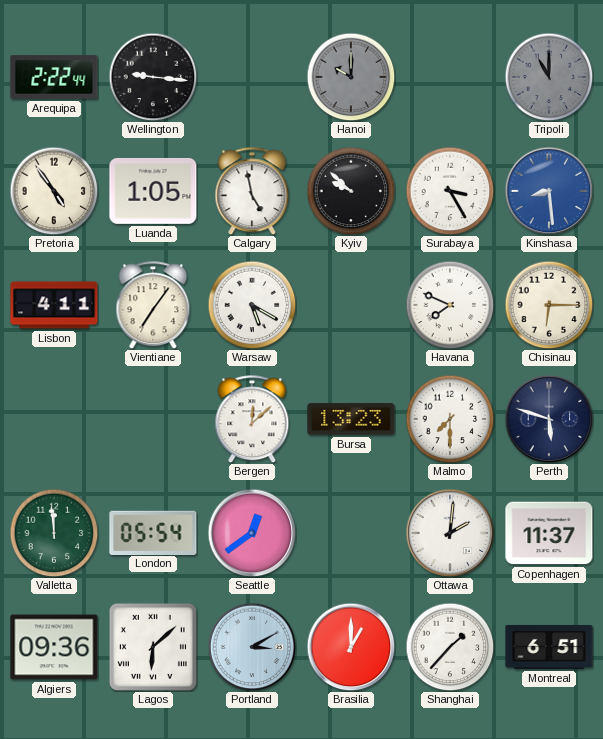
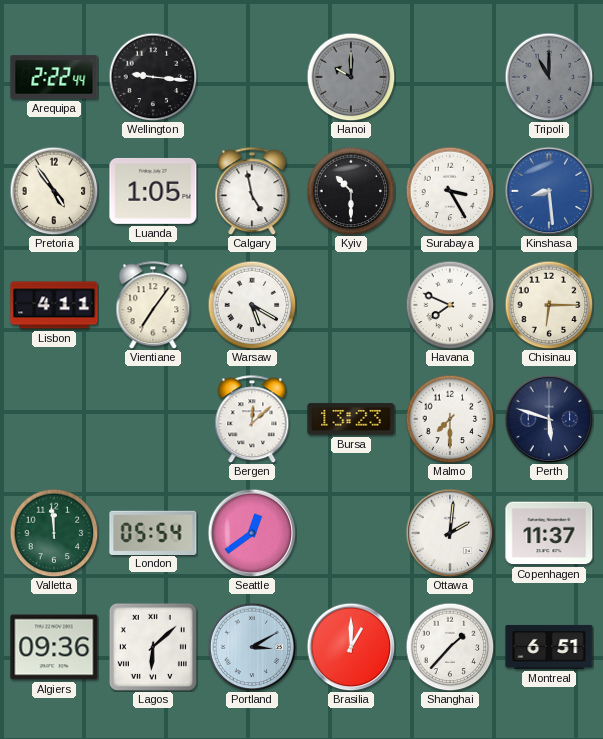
Kyiv: 9:52 -> 10:30 (351, 191)
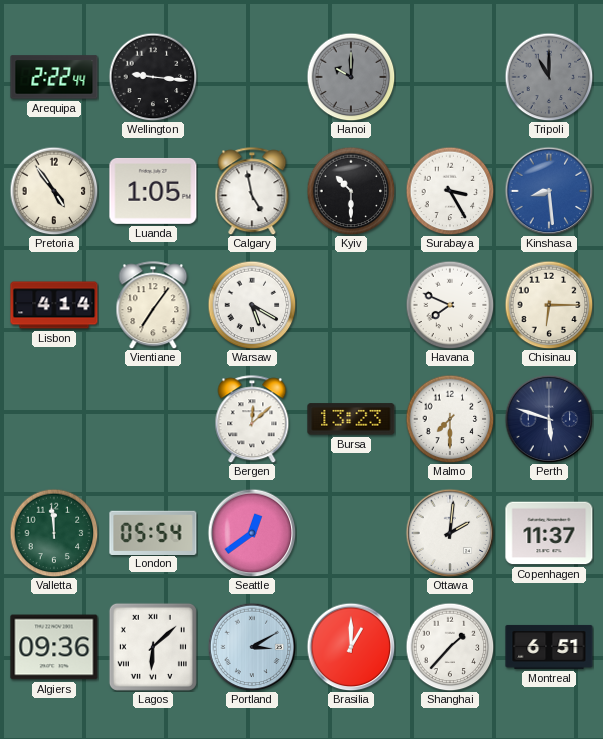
Lisbon: 4:11 -> 4:14 (54, 305)
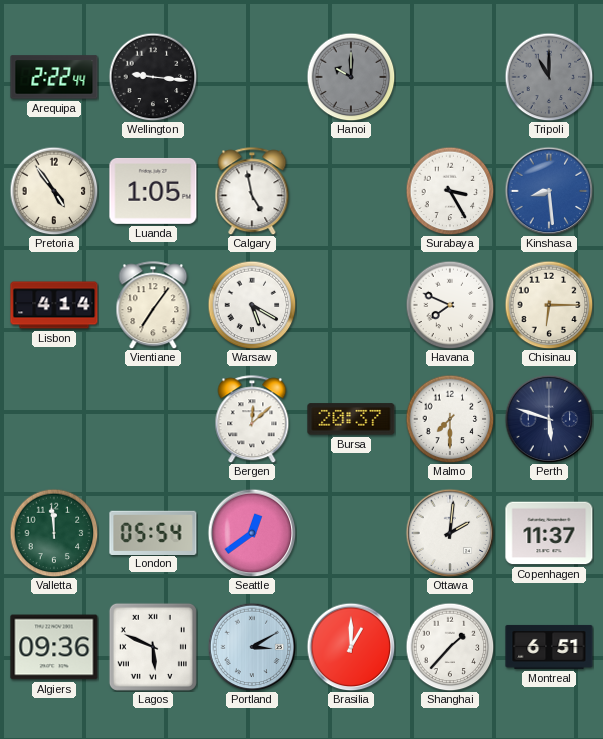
Kyiv: 10:30 -> none (351, 191)
Bursa: 13:23 -> 20:37 (351, 419)
Lagos: 6:08 -> 5:49 (153, 647)
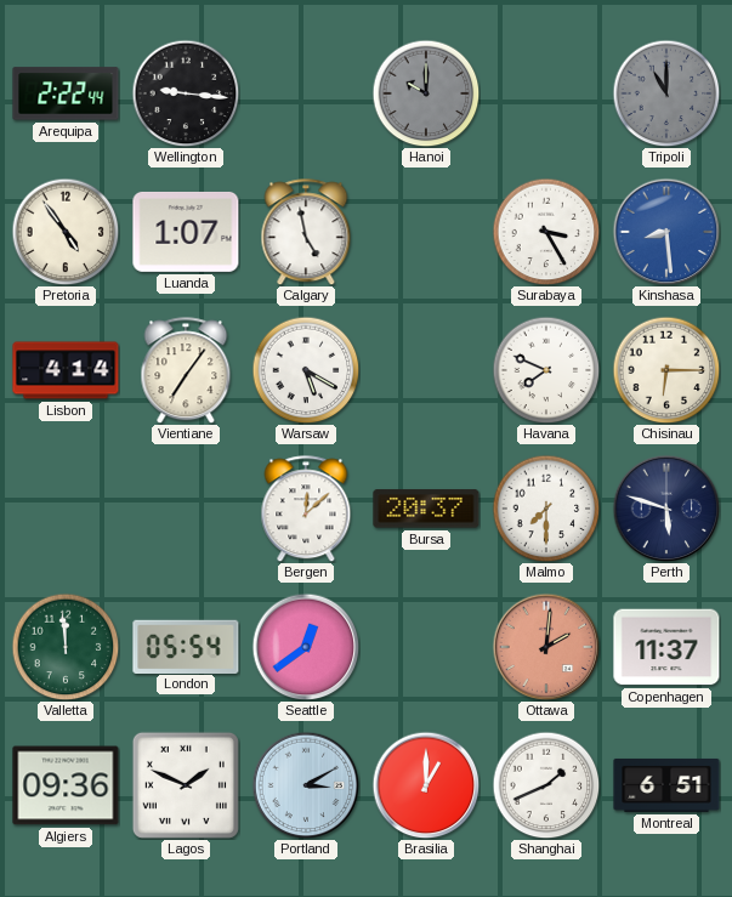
Luanda: 1:05 -> 1:07 (186, 232)
Ottawa dial: white -> salmon (546, 647)
Lagos: 5:49 -> 1:49 (186, 785)
Shanghai: 1:37 -> 1:41 (546, 785)
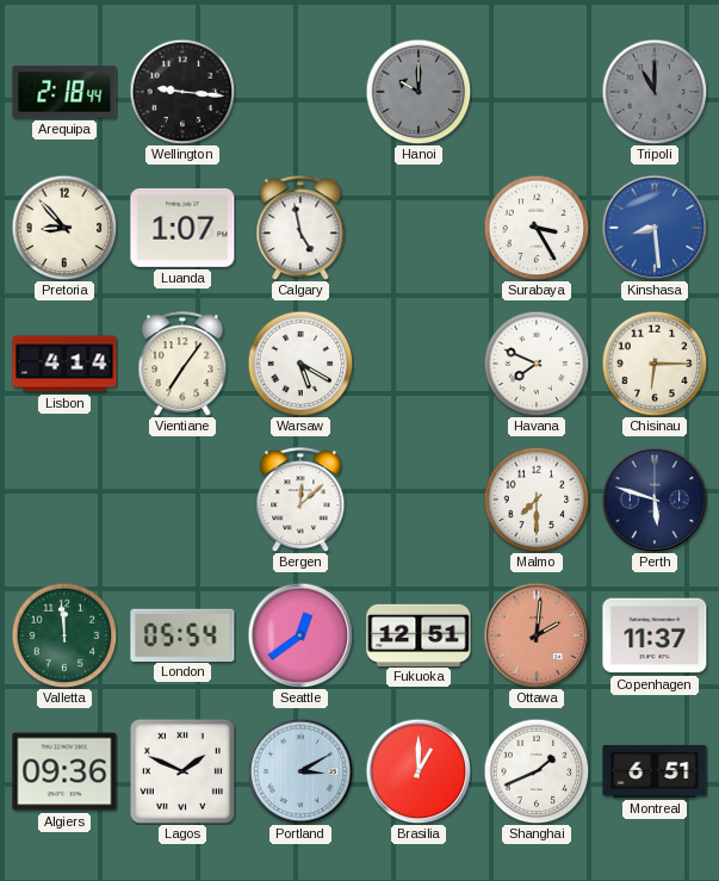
Arequipa: 2:22 -> 2:18 (64, 92)
Pretoria: 4:54 -> 8:53 (64, 228)
Bursa: 20:37 -> none (426, 509)
Fukuoka: none -> 12:51 (419, 634)
